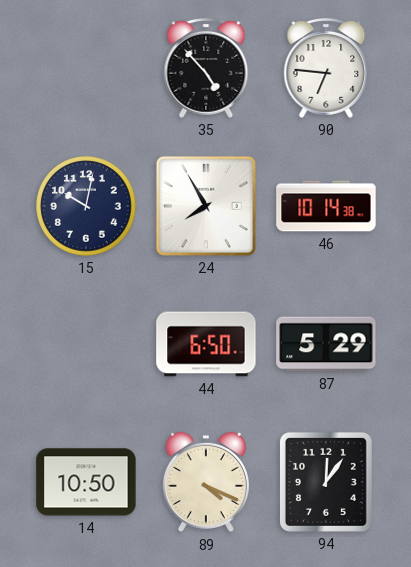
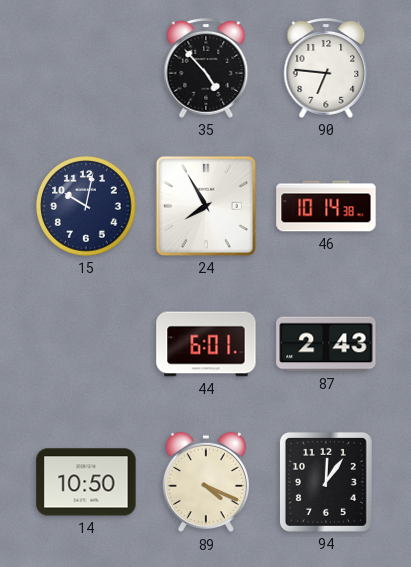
44: 6:50 -> 6:01 (206, 344)
87: 5:29 -> 2:43 (326, 344)
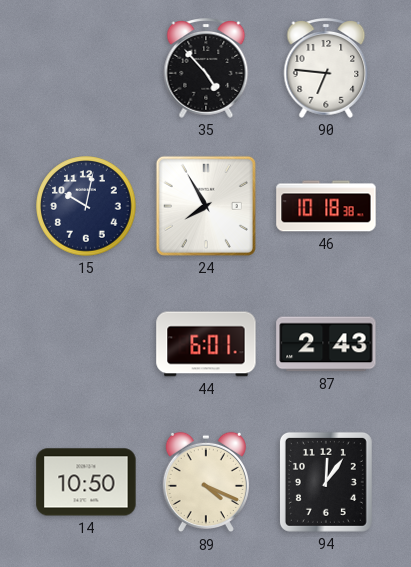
46: 10:14 -> 10:18 (326, 206)
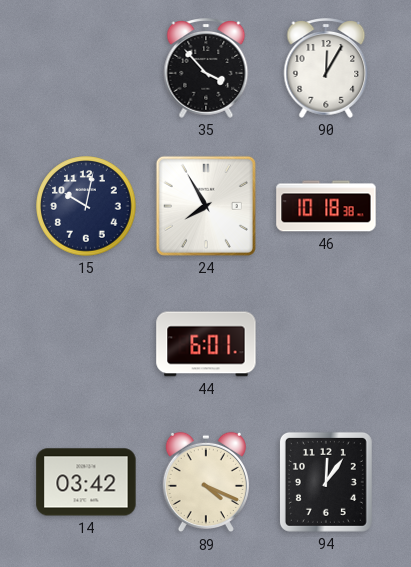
35: 4:53 -> 3:53 (206, 68)
90: 6:46 -> 12:05 (326, 68)
87: 2:43 -> none (326, 344)
14: 10:50 -> 03:42 (86, 482)
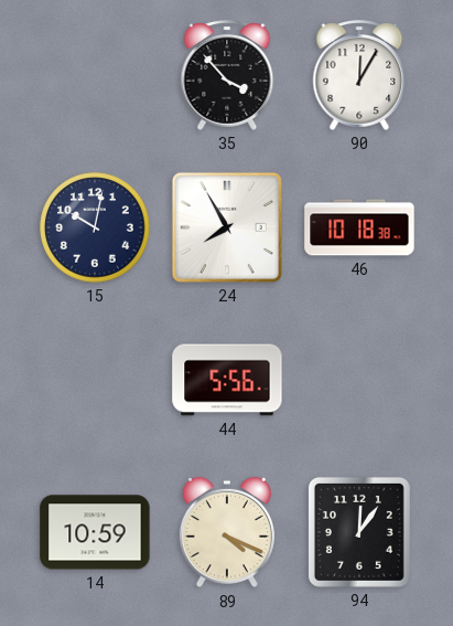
44: 6:01 -> 5:56 (227, 380)
14: 03:42 -> 10:59 (95, 532)
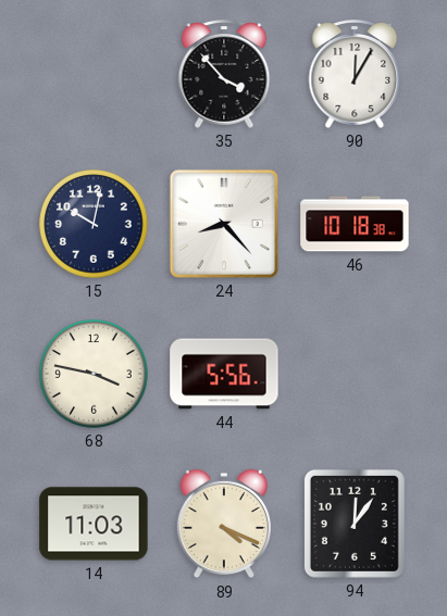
24: 7:55 -> 8:23 (224, 224)
68: none -> 3:47 (94, 374)
14: 10:59 -> 11:03 (94, 524)
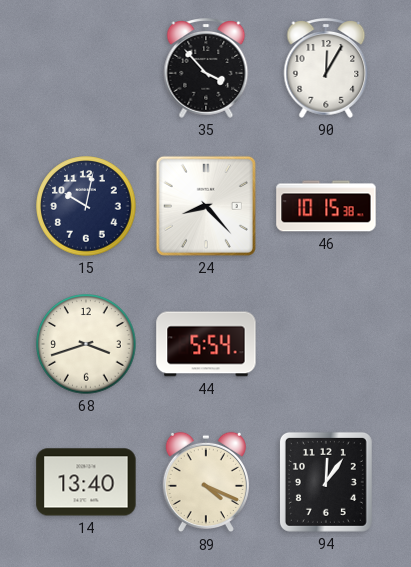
46: 10:18 -> 10:15 (326, 206)
68: 3:47 -> 3:42 (86, 344)
44: 5:56 -> 5:54 (206, 344)
14: 11:03 -> 13:40 (86, 482)
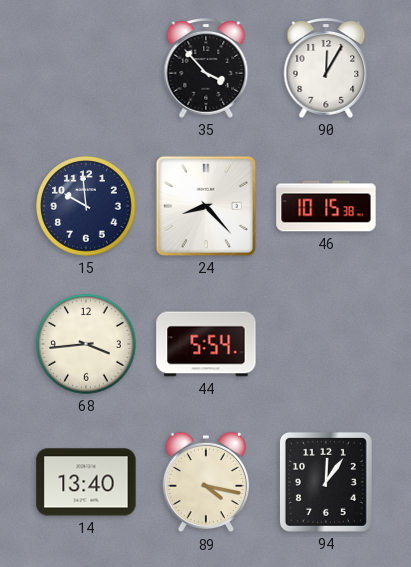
15: 10:02 -> 9:59 (86, 206)
68: 3:42 -> 3:44 (86, 344)
89: 4:19 -> 4:17 (206, 482)
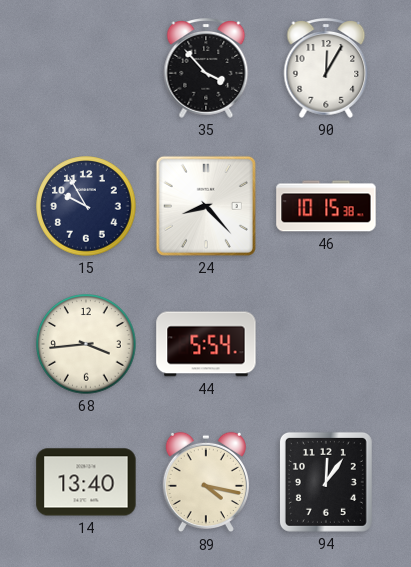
15: 9:59 -> 9:55 (86, 206)
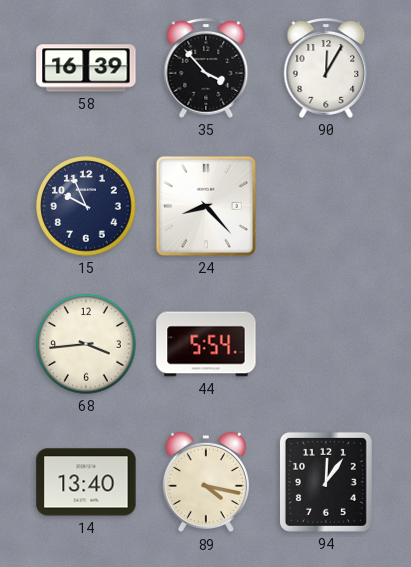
58: none -> 16:39 (86, 68)
15: 9:55 -> 9:56 (86, 206)
46: 10:15 -> none (326, 206)
